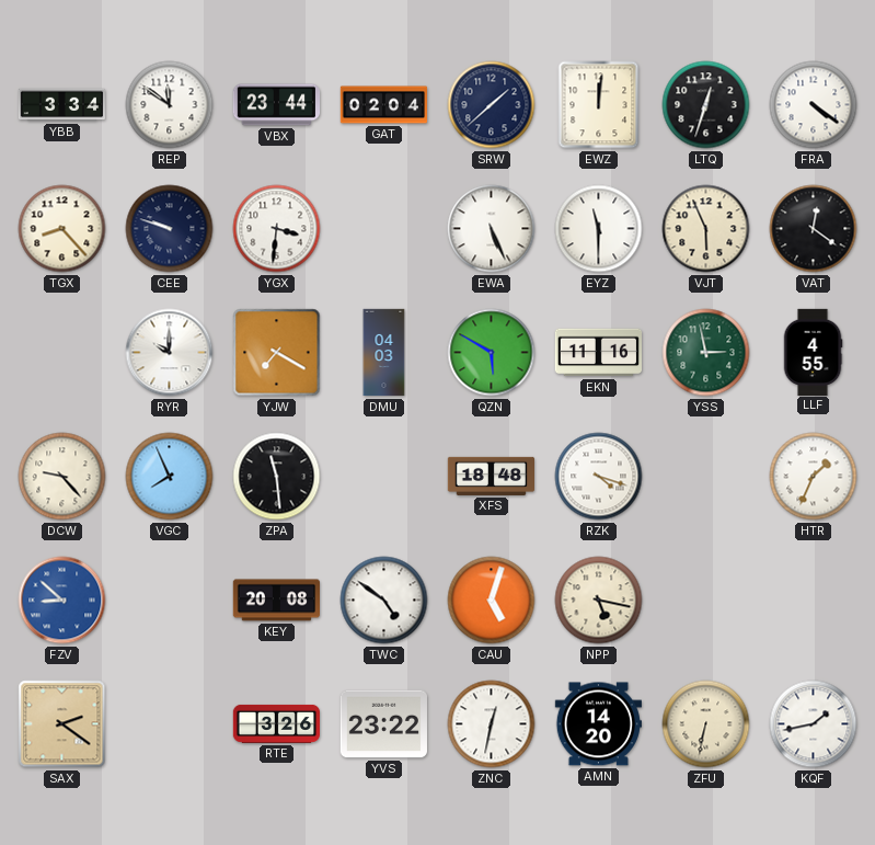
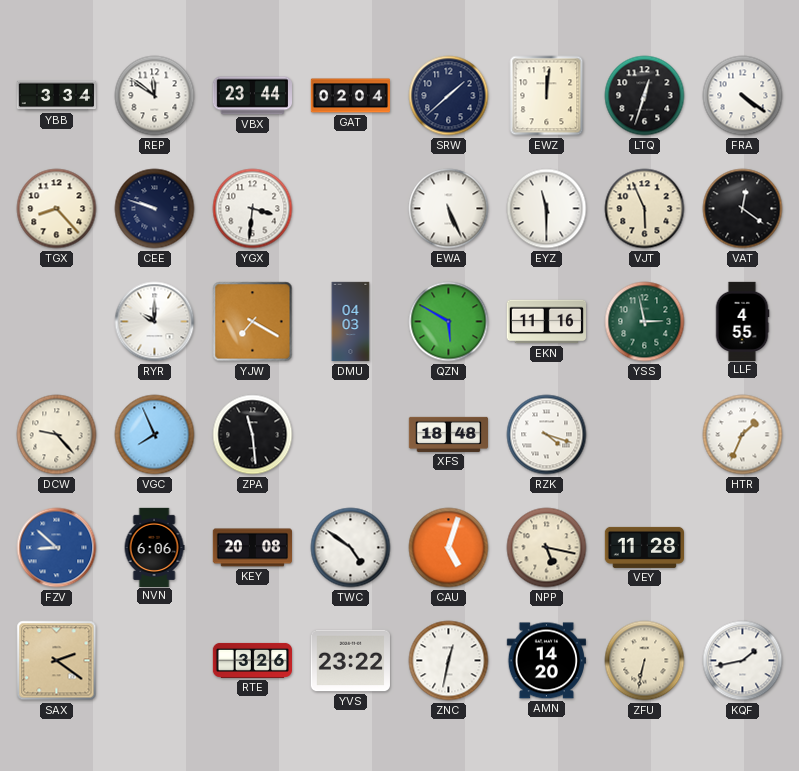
NVN: none -> 6:06 (154, 547)
VEY: none -> 11:28 (644, 547)
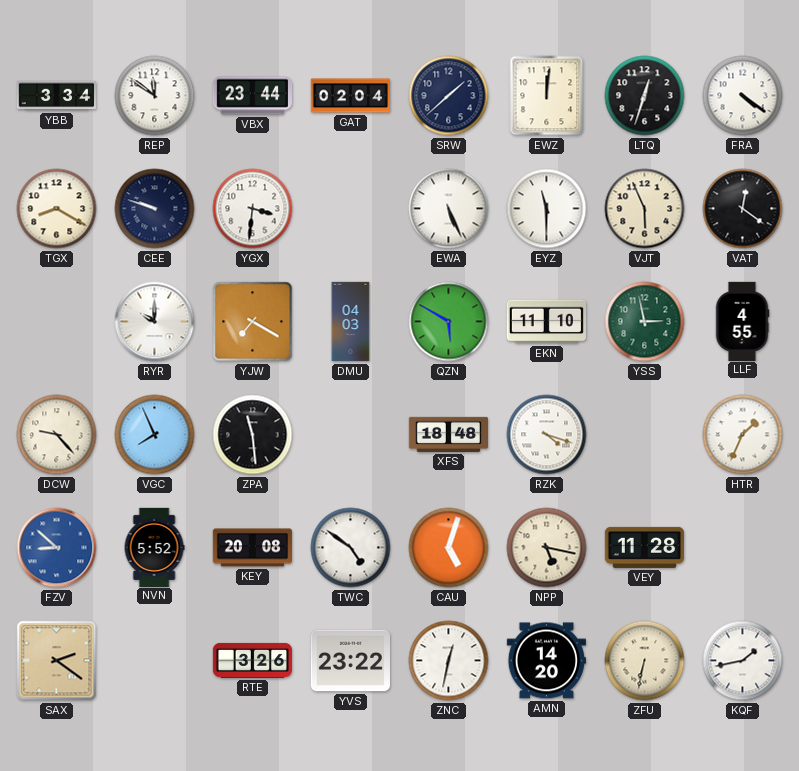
TGX: 8:23 -> 8:20 (57, 209)
EKN: 11:16 -> 11:10 (546, 322)
NVN: 6:06 -> 5:52 (154, 547)
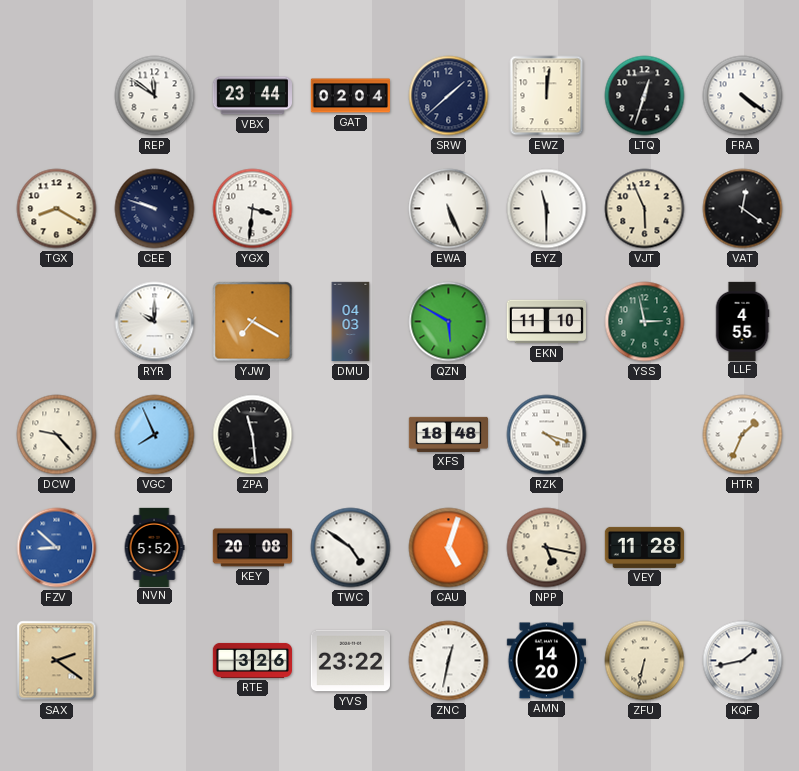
YBB: 3:34 -> none (57, 96)
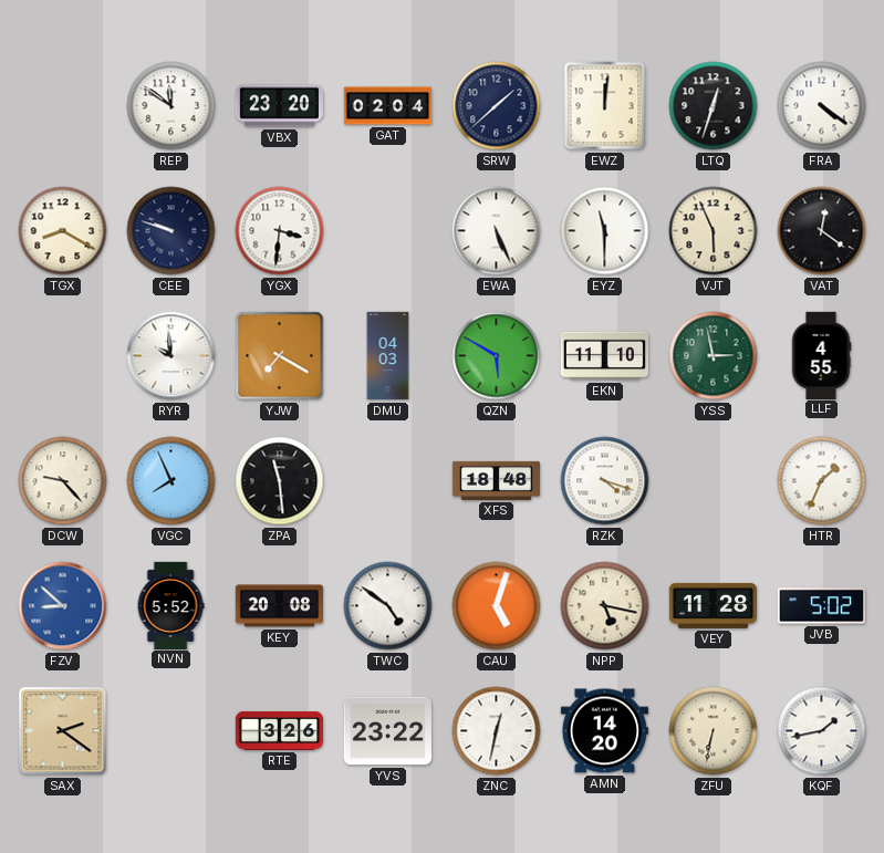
VBX: 23:44 -> 23:20 (279, 106)
RYR: 10:00 -> 9:59 (171, 356)
JVB: none -> 5:02 (821, 606)
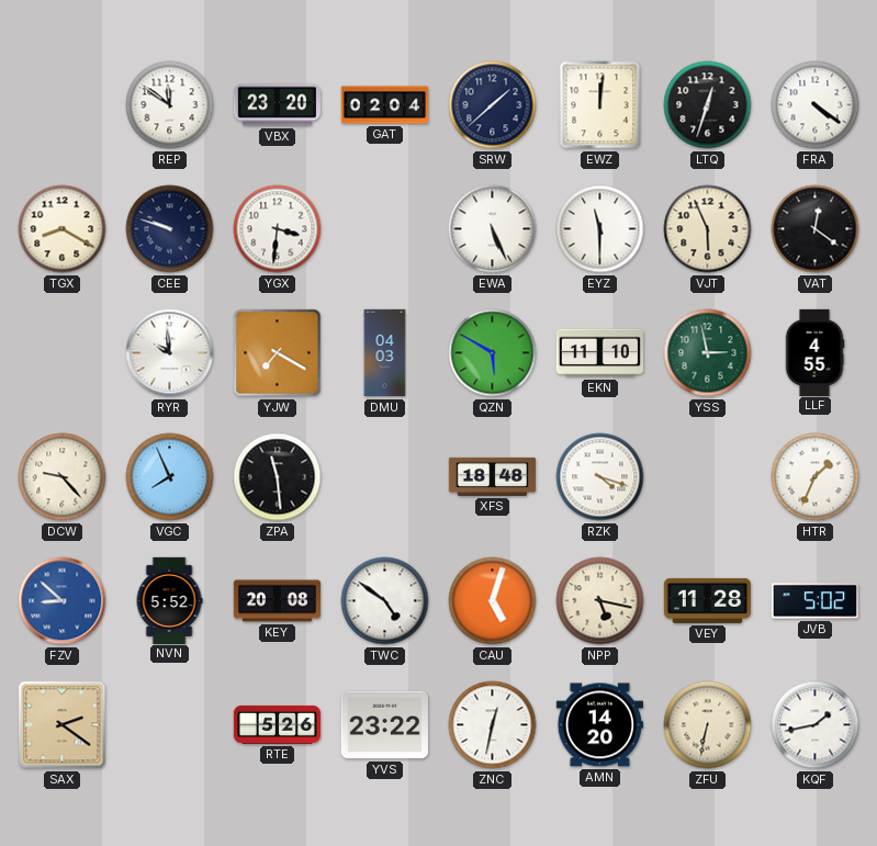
RTE: 3:26 -> 5:26 (277, 724)
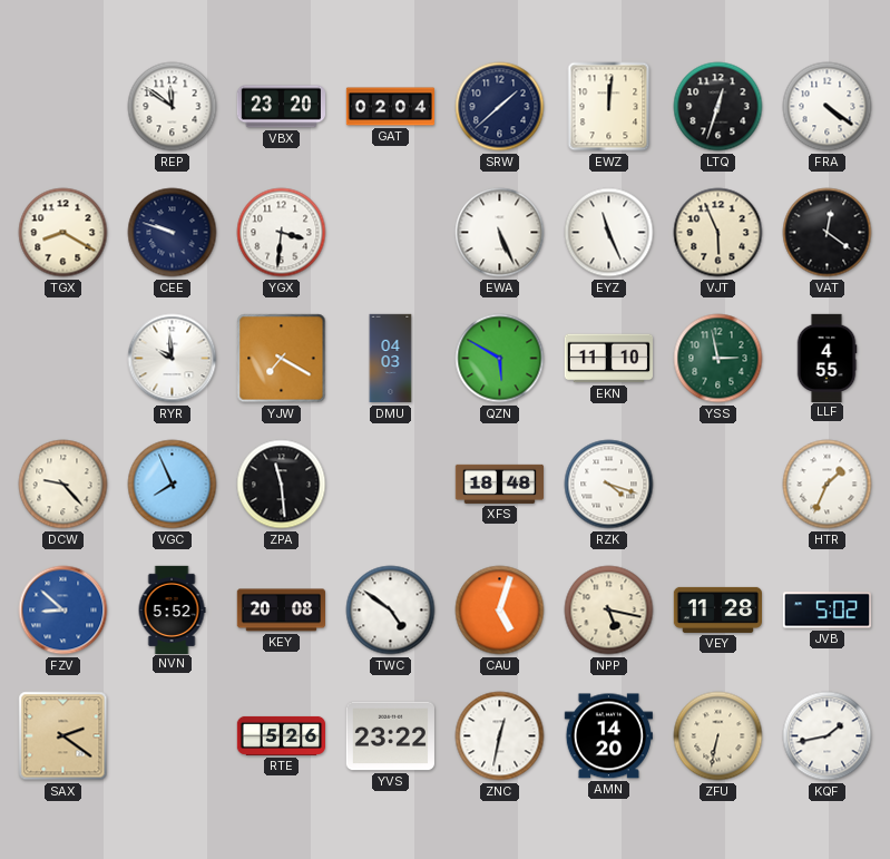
EYZ: 11:30 -> 11:26 (609, 233)
